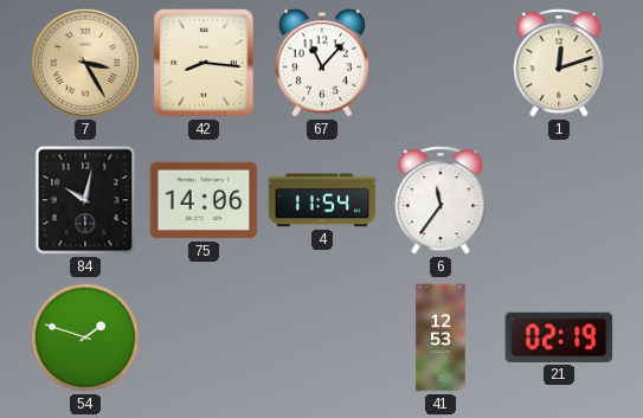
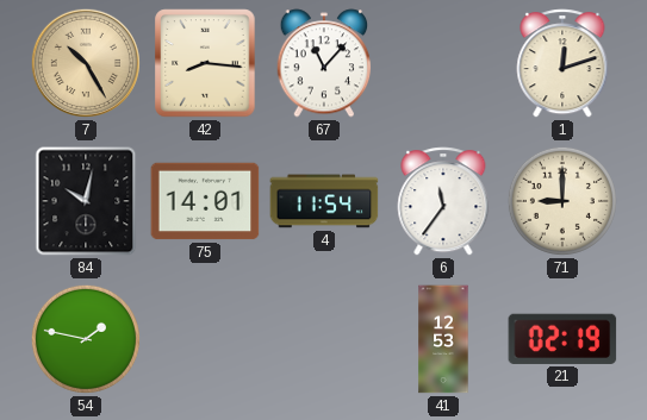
7: 3:25 -> 10:25 (86, 63)
75: 14:06 -> 14:01 (205, 201)
71: none -> 9:00 (562, 201)
54: 1:48 -> 1:47 (86, 339)
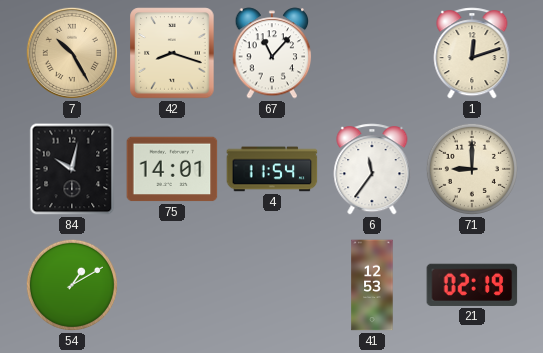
42: 8:16 -> 8:18 (172, 53)
54: 1:47 -> 1:10 (72, 285)
